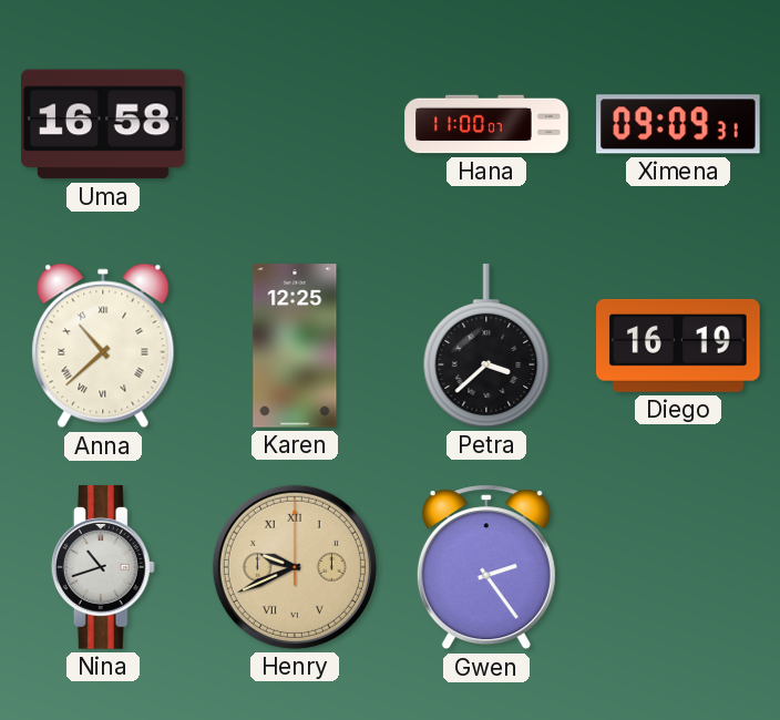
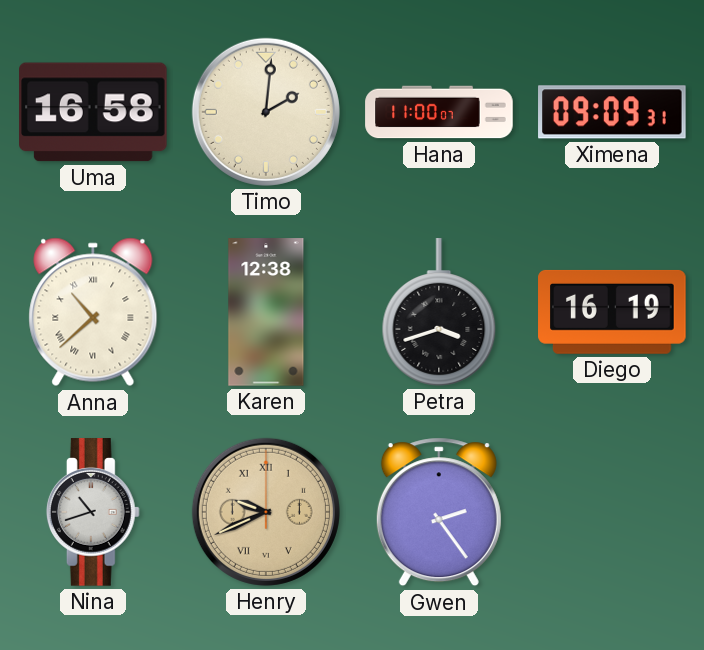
Timo: none -> 2:01 (266, 112)
Karen: 12:25 -> 12:38 (266, 312)
Petra: 3:38 -> 3:42 (439, 312)
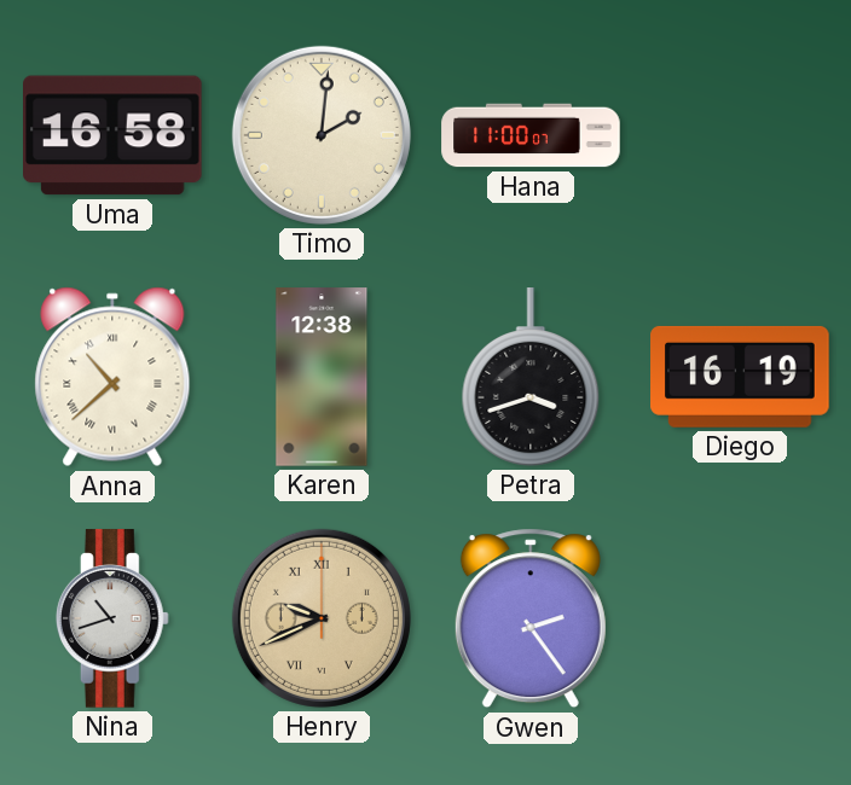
Ximena: 09:09 -> none (612, 112)
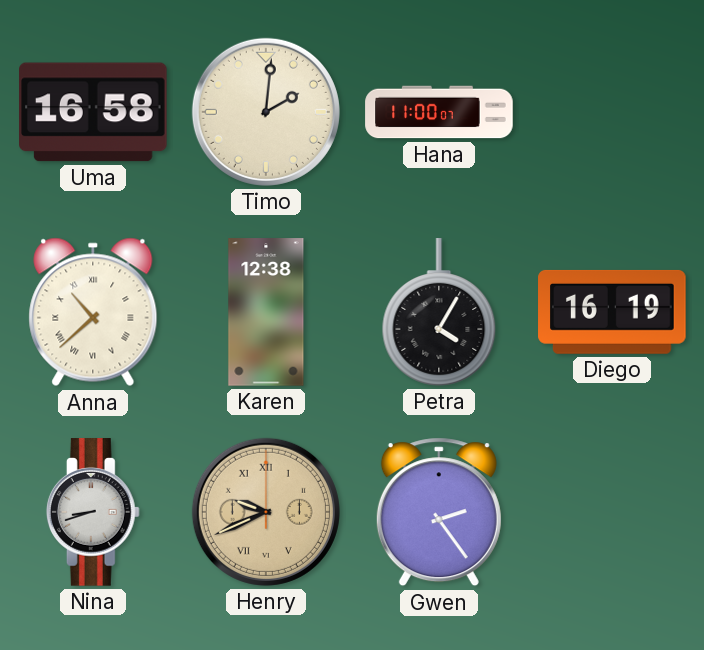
Petra: 3:42 -> 4:05 (439, 312)
Nina: 10:42 -> 8:42 (93, 512)
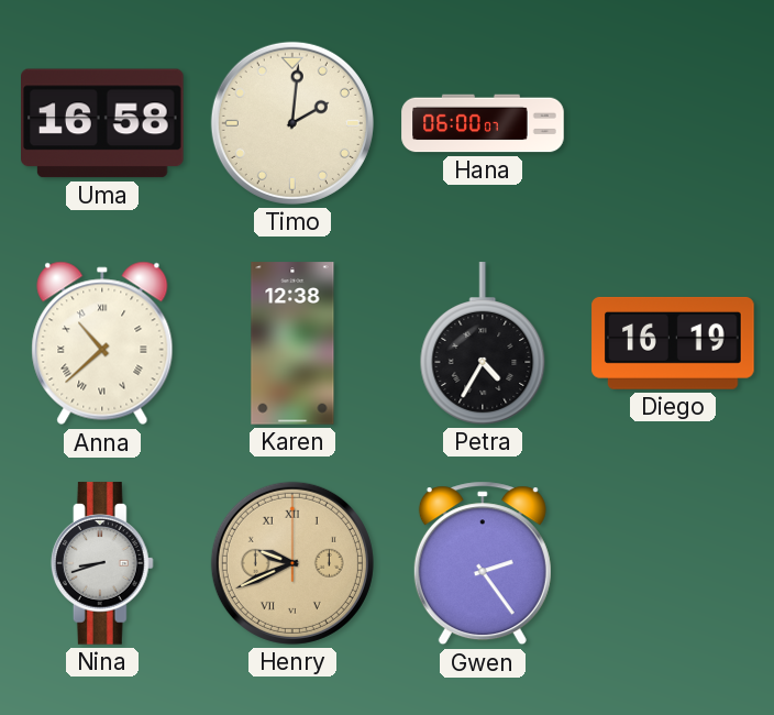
Hana: 11:00 -> 06:00 (483, 123)
Petra: 4:05 -> 4:35 (483, 343)
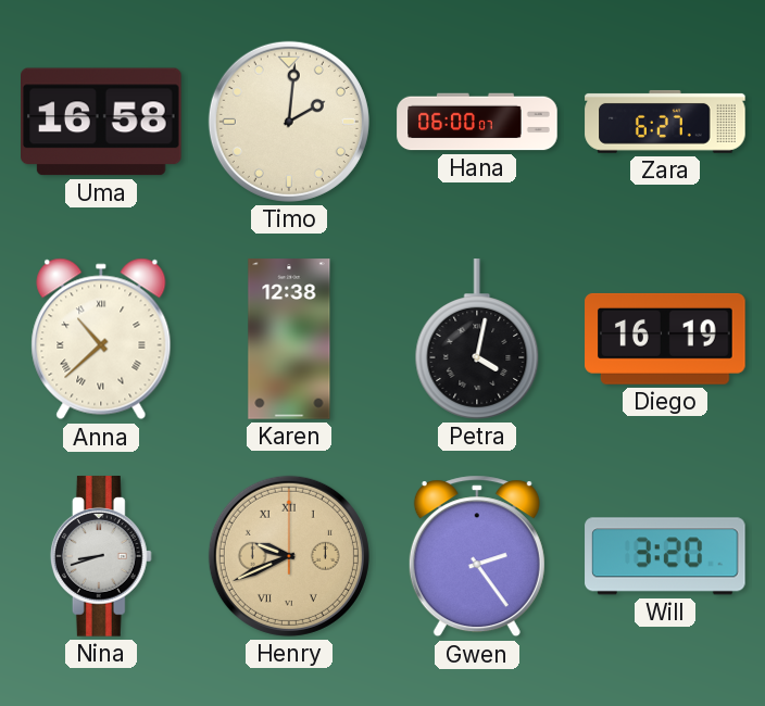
Zara: none -> 6:27 (665, 122)
Petra: 4:35 -> 4:02 (477, 339)
Will: none -> 3:20 (665, 556)
